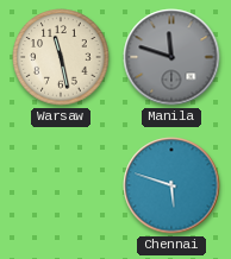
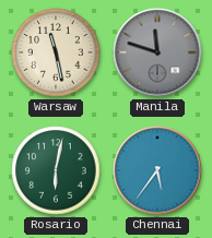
Rosario: none -> 6:02 (56, 170)
Chennai: 5:48 -> 5:36 (157, 170)
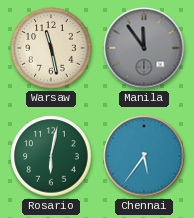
Manila: 11:48 -> 11:54 (144, 48)
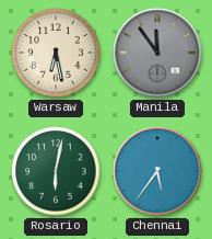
Warsaw: 11:28 -> 6:28 (56, 53)
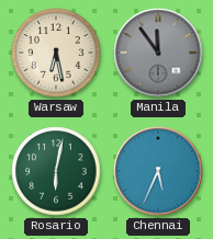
Chennai: 5:36 -> 5:34 (158, 171)
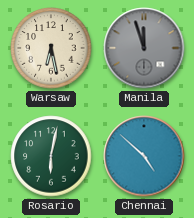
Manila: 11:54 -> 11:57 (144, 48)
Chennai: 5:34 -> 4:52 (144, 156)
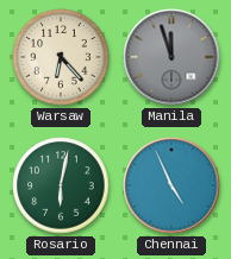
Warsaw: 6:28 -> 6:23 (61, 57)
Chennai: 4:52 -> 4:56 (171, 185)
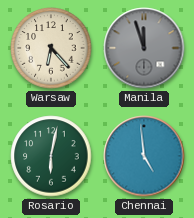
Chennai: 4:56 -> 4:59 (144, 156)
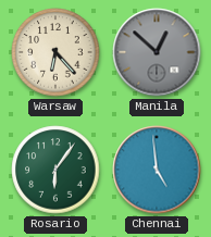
Manila: 11:57 -> 12:52 (157, 52)
Rosario: 6:02 -> 6:06 (55, 170)
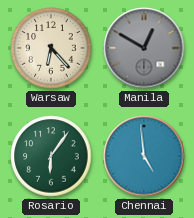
Manila: 12:52 -> 12:50 (144, 48)
